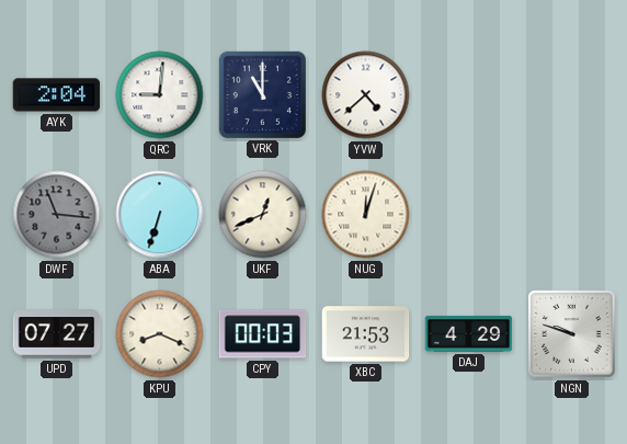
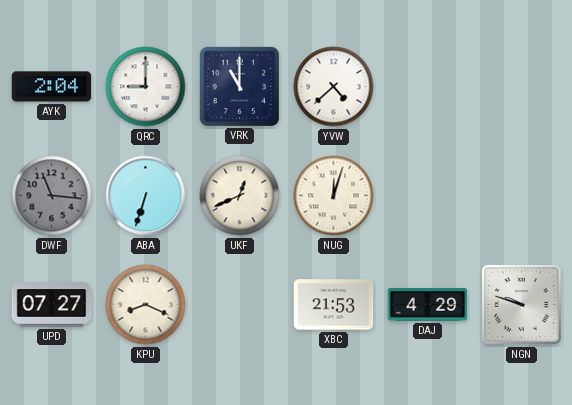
QRC: 9:01 -> 9:00 (146, 87)
CPY: 00:03 -> none (263, 334)
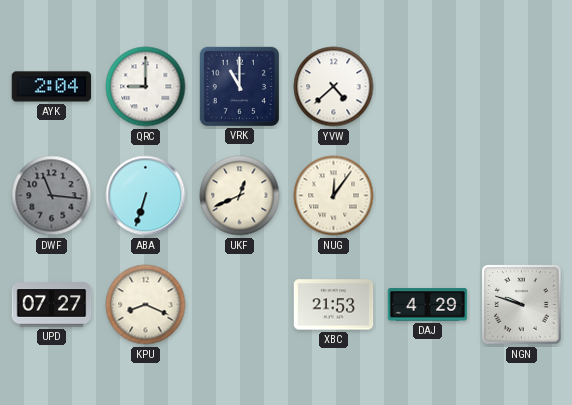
NUG: 12:03 -> 12:06 (334, 196)
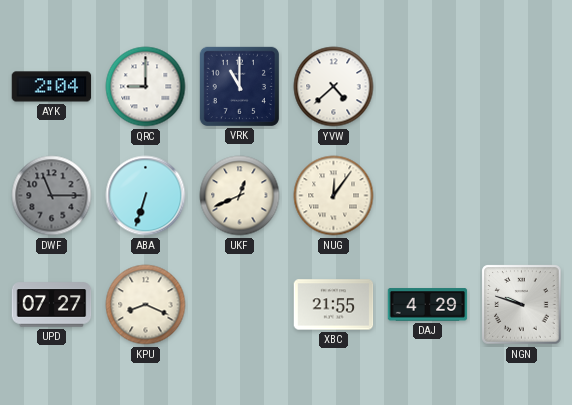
DWF: 11:16 -> 11:15 (52, 196)
XBC: 21:53 -> 21:55 (334, 305)
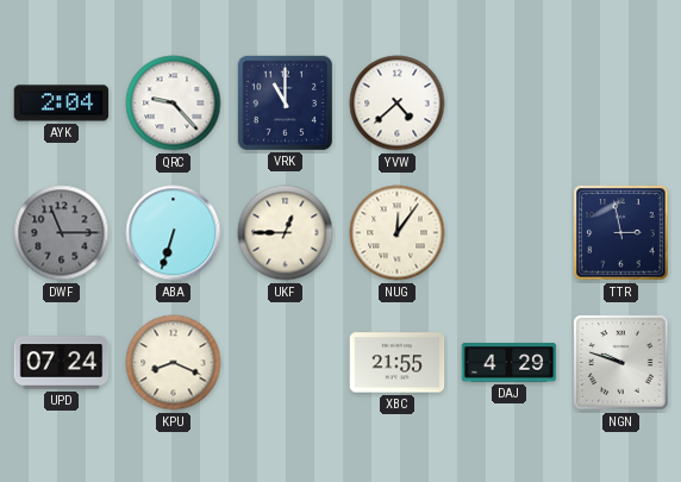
QRC: 9:00 -> 9:23 (174, 104)
UKF: 12:41 -> 12:45 (286, 233)
TTR: none -> 2:58 (621, 233)
UPD: 07:27 -> 07:24 (62, 363)
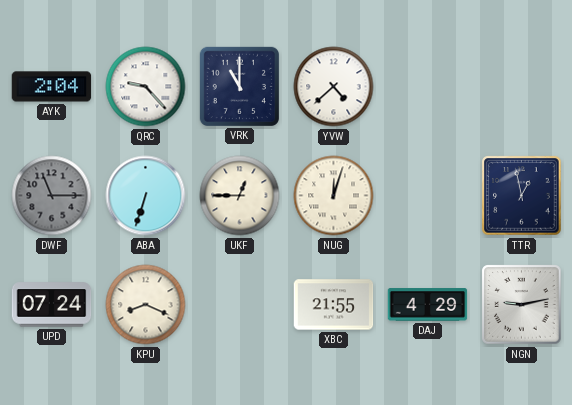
NUG: 12:06 -> 12:03 (334, 196)
TTR: 2:58 -> 12:58 (522, 196)
NGN: 9:48 -> 9:13 (522, 305)
